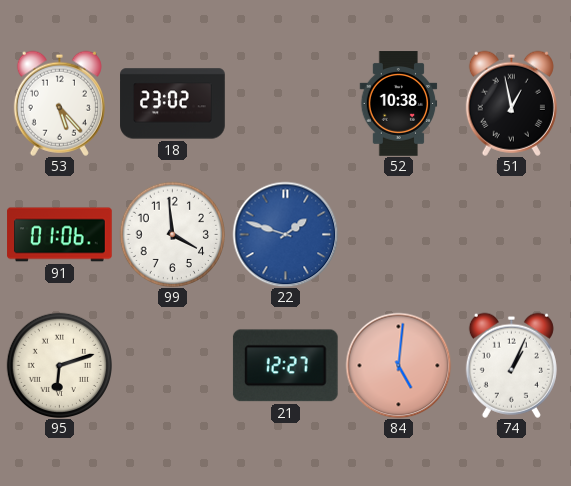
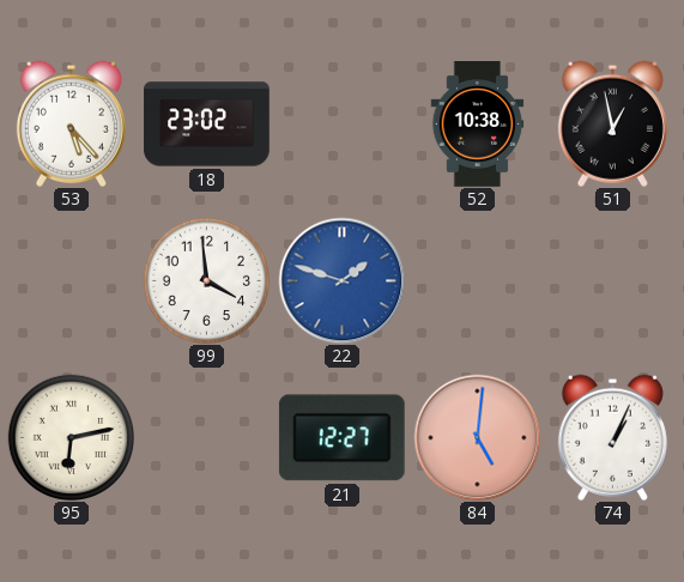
91: 01:06 -> none (60, 235)
95: 6:12 -> 6:13 (71, 437)
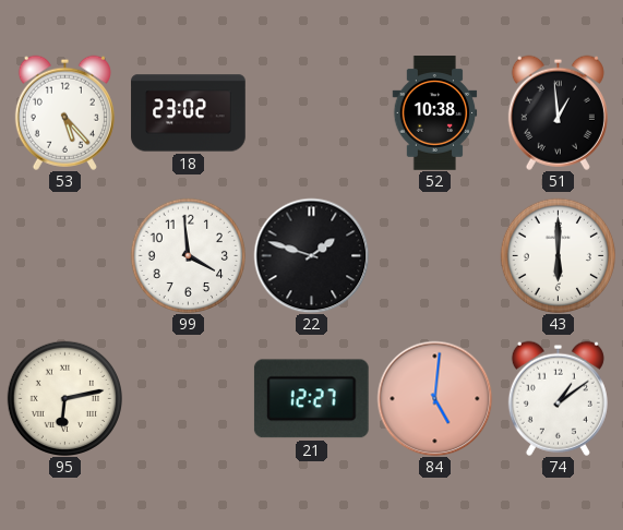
51: 12:58 -> 12:59 (558, 112)
22 dial: blue -> black (311, 255)
43: none -> 6:00 (558, 255)
74: 1:04 -> 1:09 (558, 398)
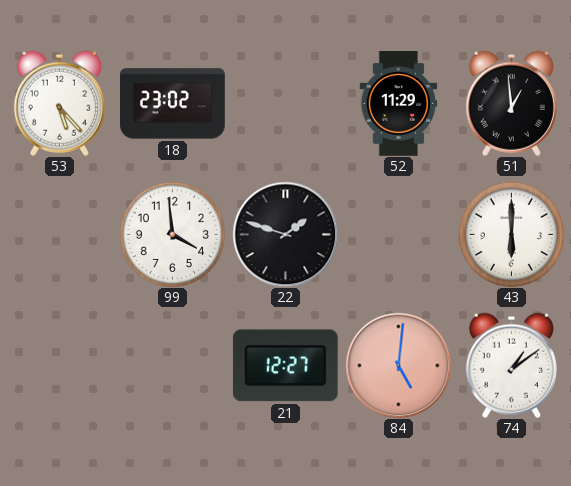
52: 10:38 -> 11:29 (399, 104)
95: 6:13 -> none (64, 398)
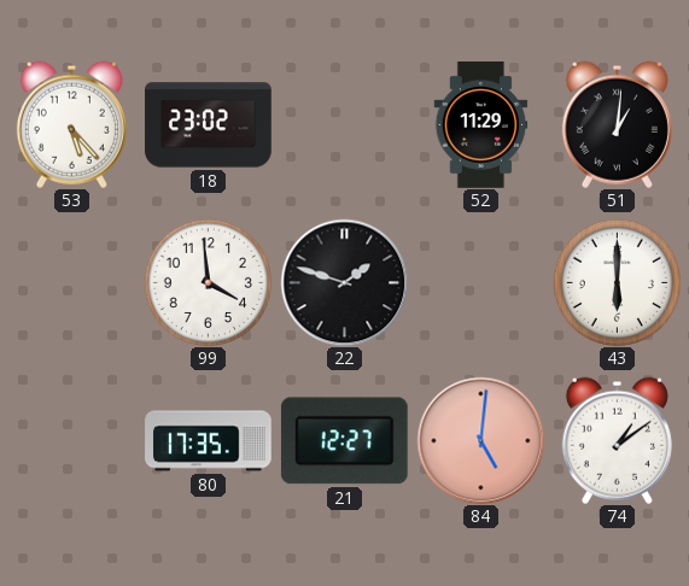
51: 12:59 -> 1:01 (617, 124)
80: none -> 17:35 (209, 441)
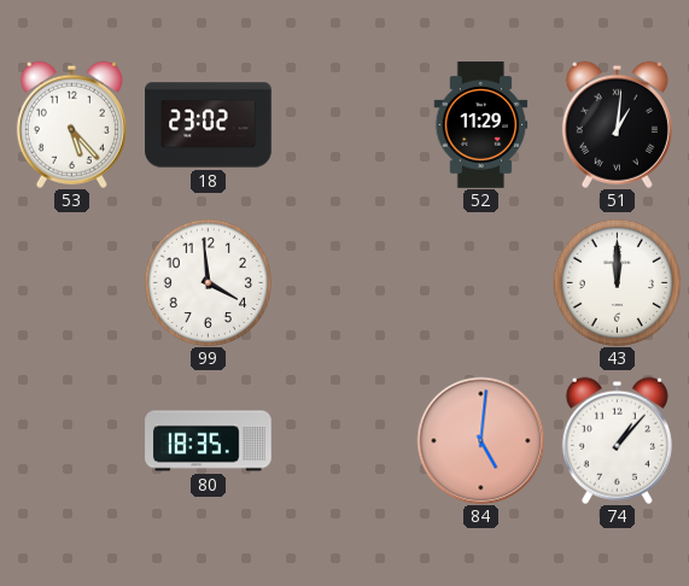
22: 1:48 -> none (344, 282)
43: 6:00 -> 12:00 (617, 282)
80: 17:35 -> 18:35 (209, 441)
21: 12:27 -> none (344, 441)
74: 1:09 -> 1:07 (617, 440)
